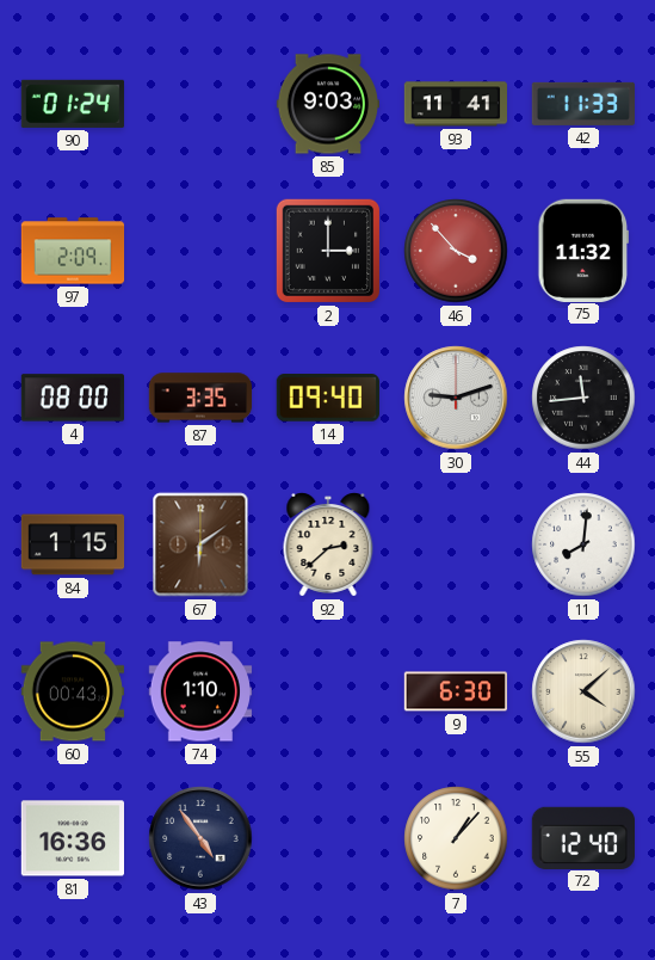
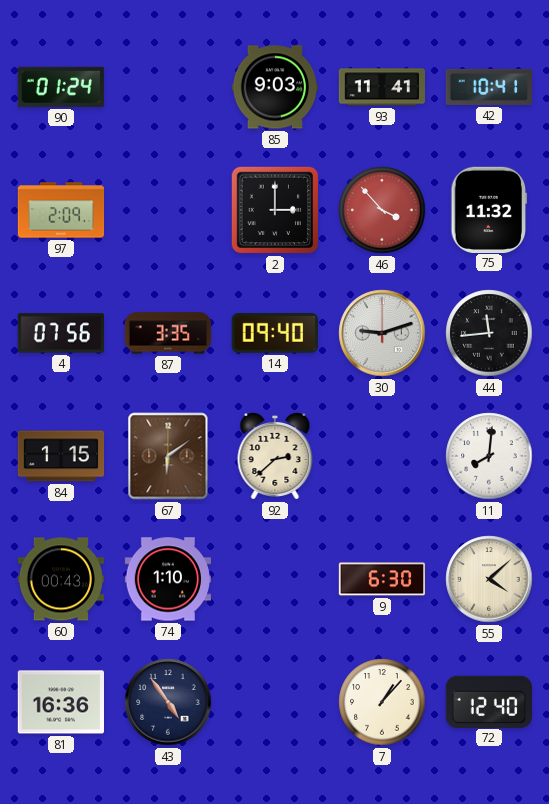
42: 11:33 -> 10:41 (488, 87)
4: 08:00 -> 07:56 (60, 333)
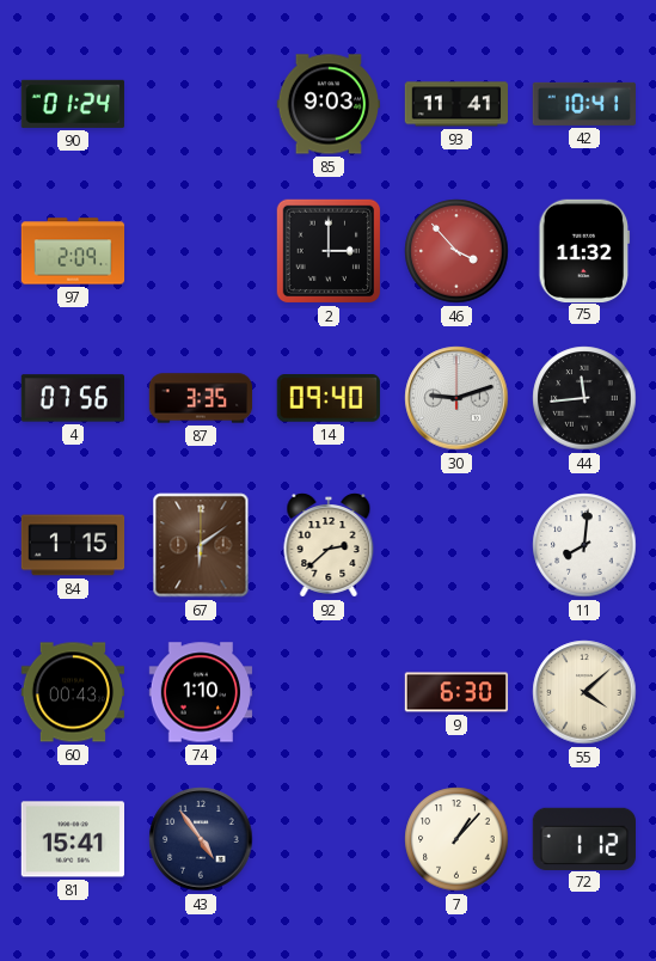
81: 16:36 -> 15:41 (72, 839)
72: 12:40 -> 1:12 (583, 838)
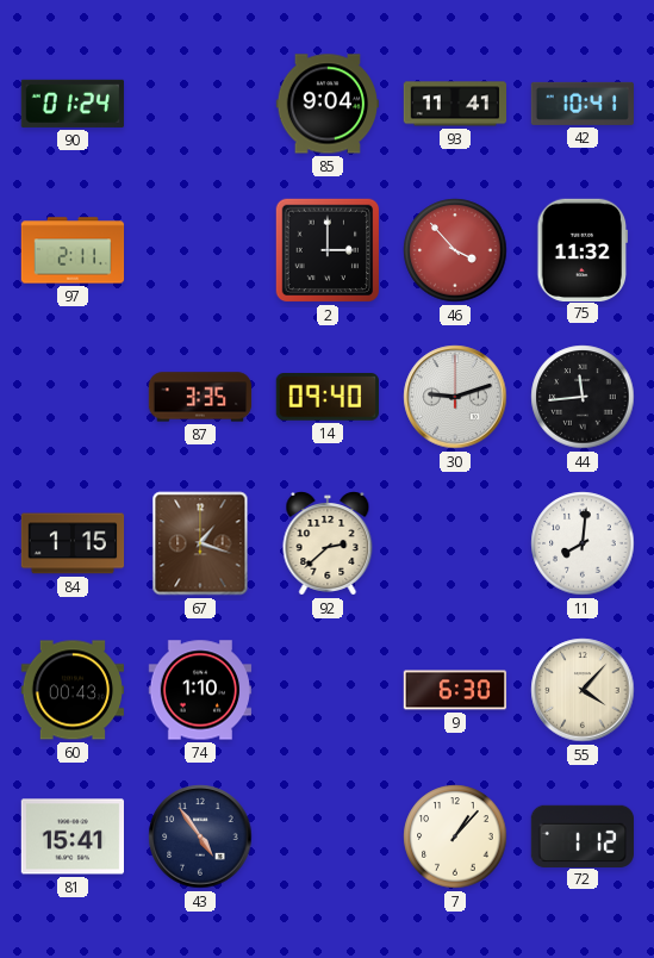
85: 9:03 -> 9:04 (328, 104)
97: 2:09 -> 2:11 (73, 250)
4: 07:56 -> none (72, 398)
67: 6:09 -> 1:18 (200, 543)
55: 4:08 -> 4:07 (583, 690)
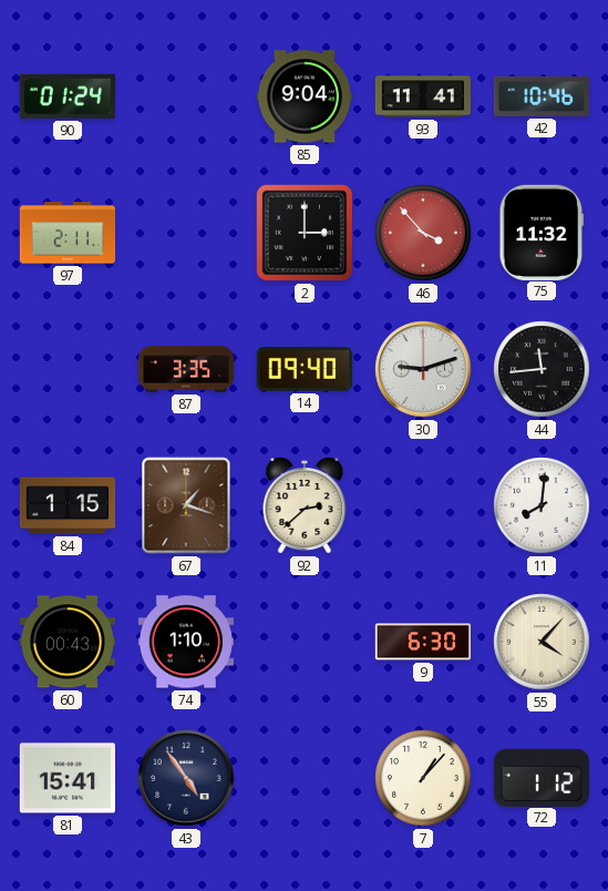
42: 10:41 -> 10:46 (540, 96)
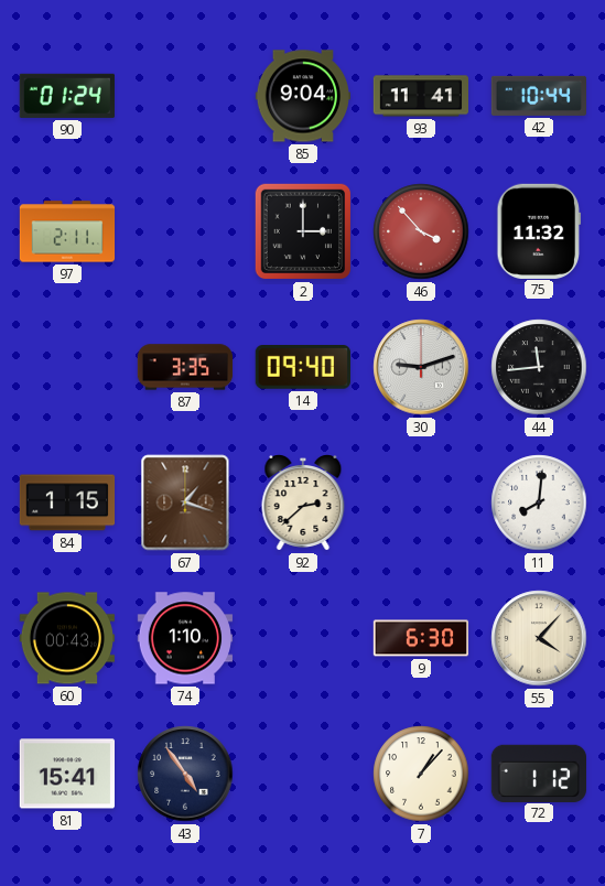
42: 10:46 -> 10:44 (538, 96)
